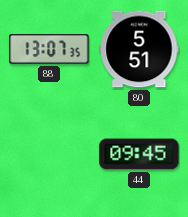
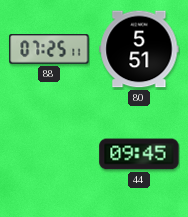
88: 13:07 -> 07:25 (49, 50)
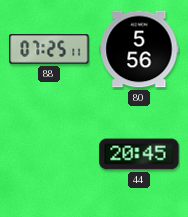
80: 5:51 -> 5:56 (139, 49)
44: 09:45 -> 20:45 (139, 154)
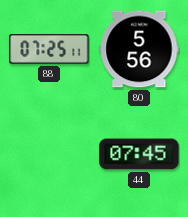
44: 20:45 -> 07:45 (139, 154)
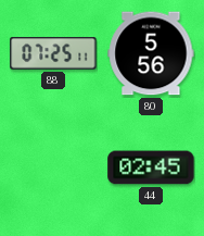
44: 07:45 -> 02:45 (151, 167)
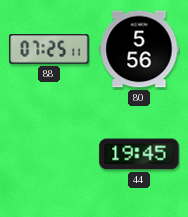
44: 02:45 -> 19:45 (139, 154)
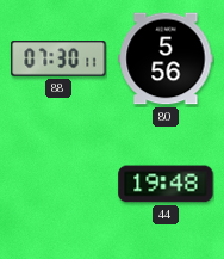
88: 07:25 -> 07:30 (58, 60)
44: 19:45 -> 19:48 (166, 184)
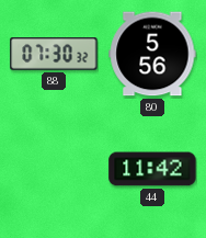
88: 07:30:11 -> 07:30:32 (54, 55)
44: 19:48 -> 11:42 (152, 169)
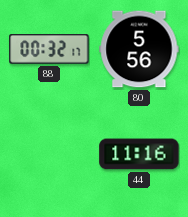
88: 07:30 -> 00:32 (49, 50)
44: 11:42 -> 11:16 (139, 154)
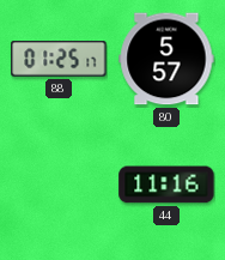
88: 00:32 -> 01:25 (59, 60)
80: 5:56 -> 5:57 (166, 59)
